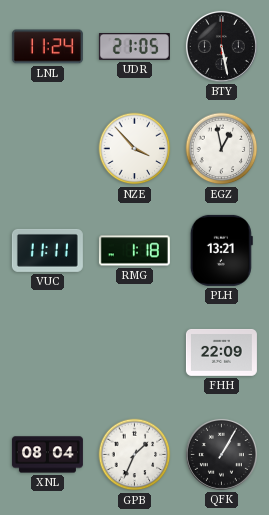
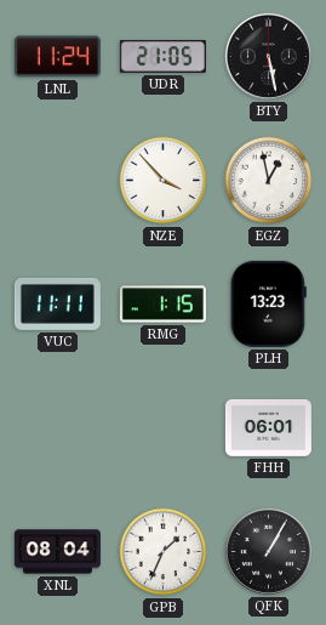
RMG: 1:18 -> 1:15 (162, 305)
PLH: 13:21 -> 13:23 (268, 303)
FHH: 22:09 -> 06:01 (268, 427)
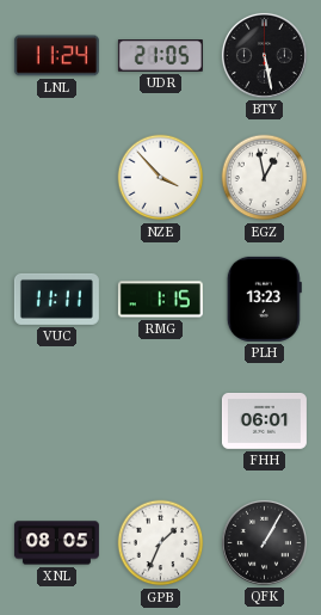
XNL: 08:04 -> 08:05 (56, 543)
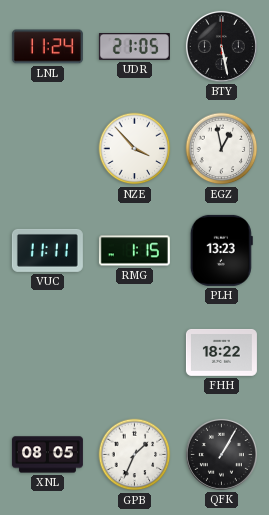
FHH: 06:01 -> 18:22 (221, 352)
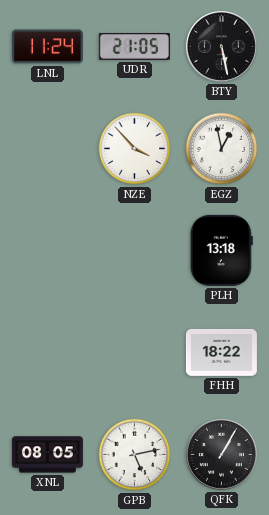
VUC: 11:11 -> none (47, 250)
RMG: 1:15 -> none (134, 251)
PLH: 13:23 -> 13:18 (221, 250)
GPB: 1:34 -> 5:13 (135, 455)
